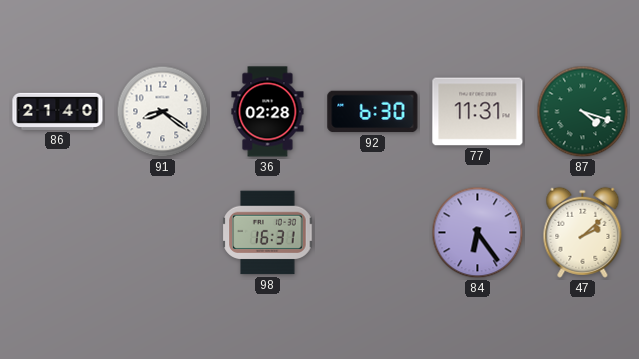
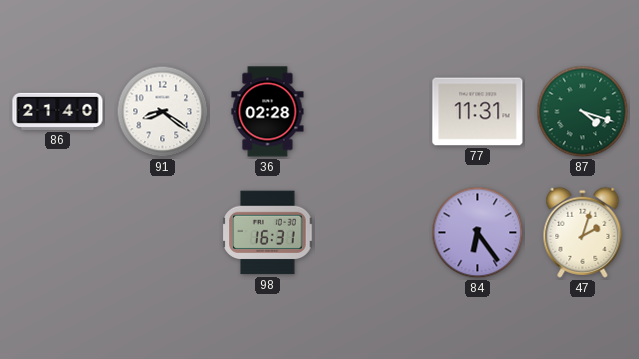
92: 6:30 -> none (373, 112)
47: 2:08 -> 2:03 (583, 232)
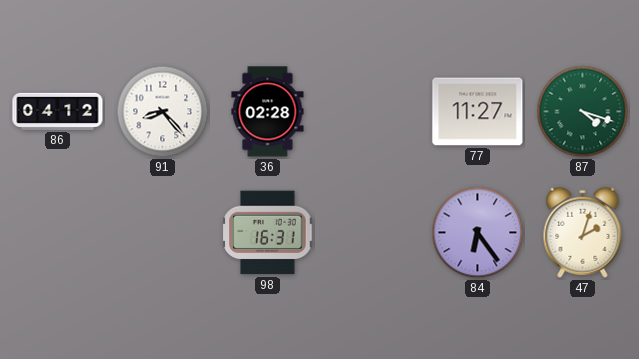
86: 21:40 -> 04:12 (58, 111)
91: 8:21 -> 8:23 (163, 112)
77: 11:31 -> 11:27 (478, 112)
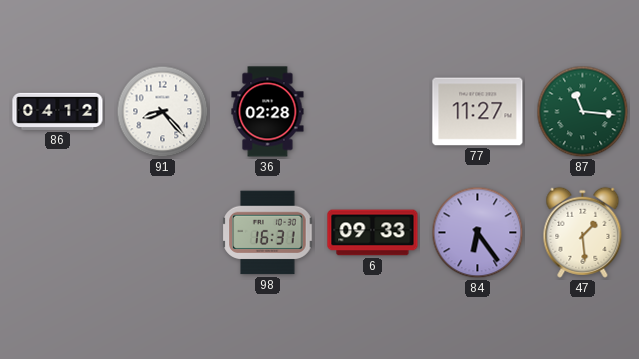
87: 4:18 -> 11:16 (583, 112)
6: none -> 09:33 (373, 233)
47: 2:03 -> 1:29 (583, 232)
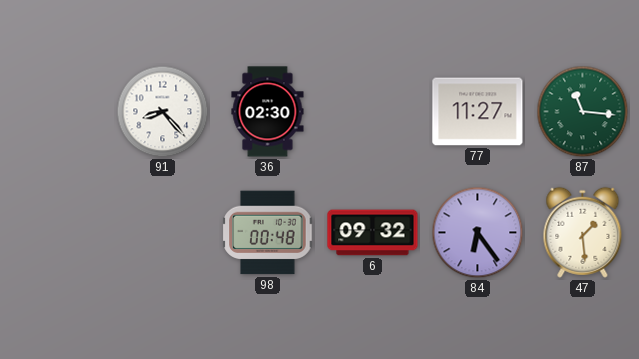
86: 04:12 -> none (58, 111)
36: 02:28 -> 02:30 (268, 112)
98: 16:31 -> 00:48 (268, 233)
6: 09:33 -> 09:32 (373, 233)
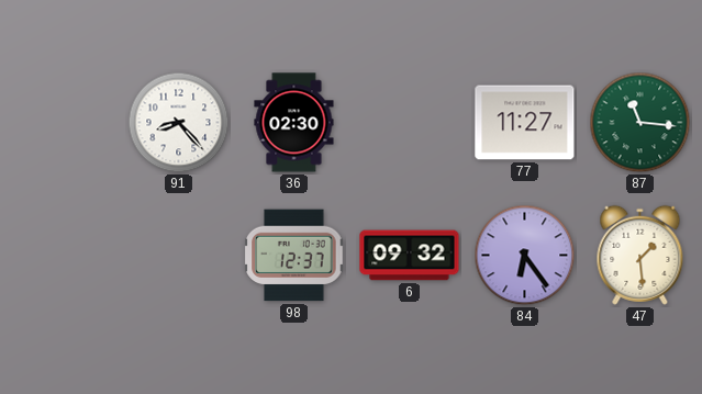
98: 00:48 -> 12:37 (294, 256)
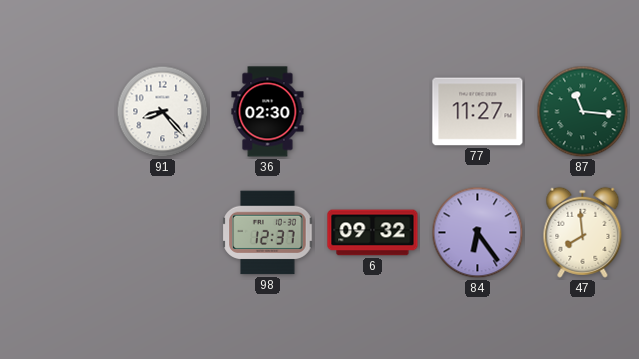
47: 1:29 -> 7:59 (583, 232)
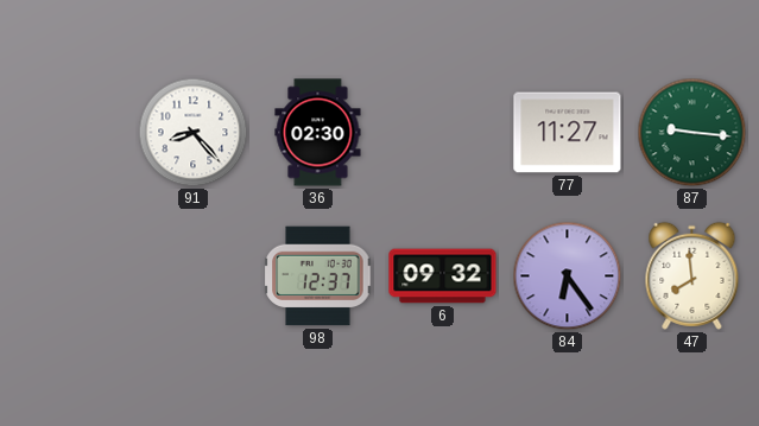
87: 11:16 -> 9:16 (692, 133)
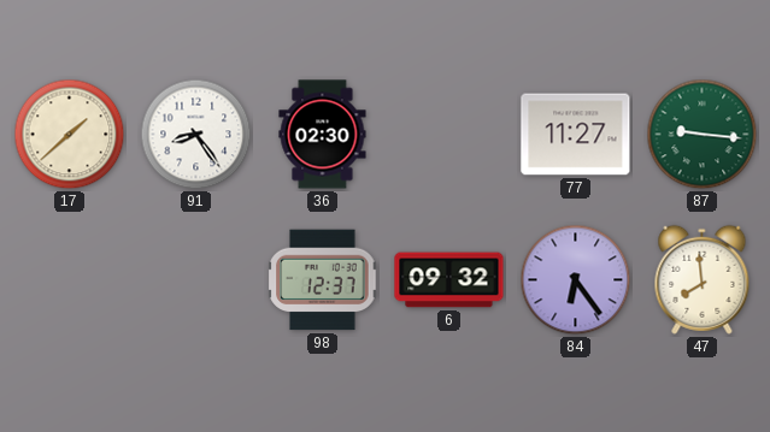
17: none -> 1:38 (70, 135)
91: 8:23 -> 8:24 (196, 135)
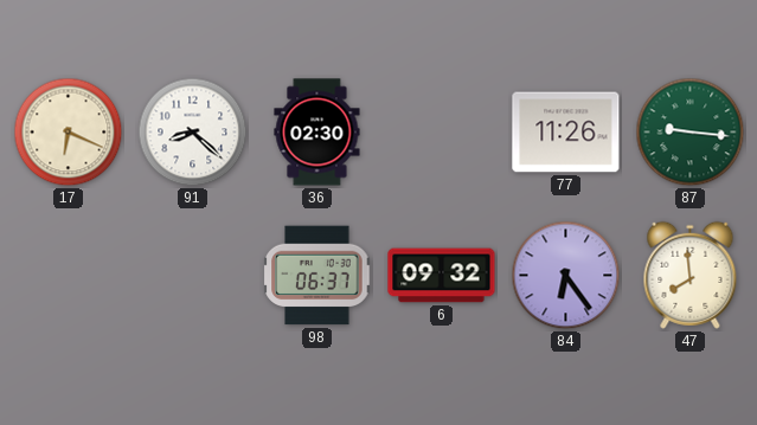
17: 1:38 -> 6:19 (69, 133)
91: 8:24 -> 8:22 (193, 133)
77: 11:27 -> 11:26 (566, 133)
98: 12:37 -> 06:37 (317, 276)
